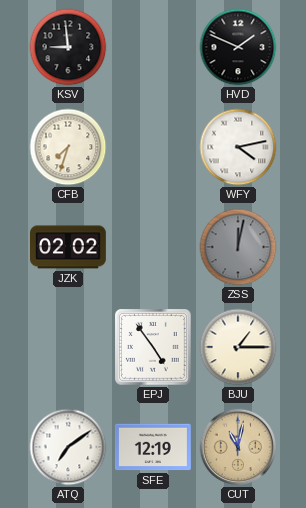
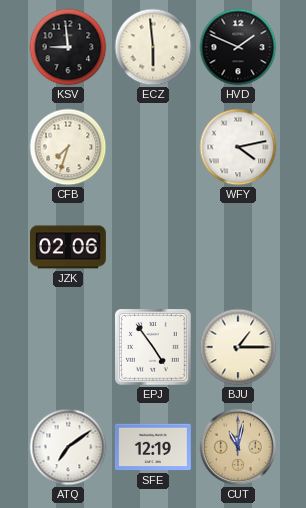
ECZ: none -> 5:59 (153, 47)
JZK: 02:02 -> 02:06 (69, 247)
ZSS: 12:02 -> none (238, 247)
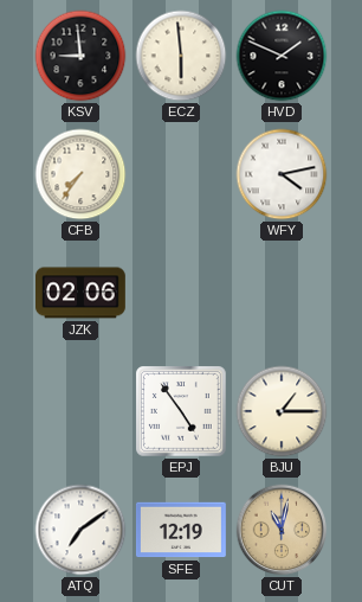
CFB: 7:33 -> 7:36 (80, 174)
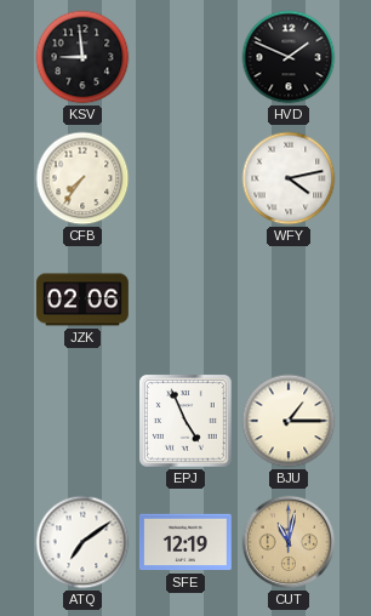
ECZ: 5:59 -> none (181, 56)
EPJ: 4:54 -> 4:56 (185, 421)
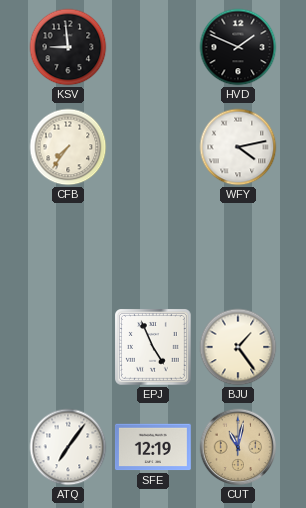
JZK: 02:06 -> none (84, 300)
BJU: 1:15 -> 1:24 (238, 347)
ATQ: 7:09 -> 7:06 (68, 447)
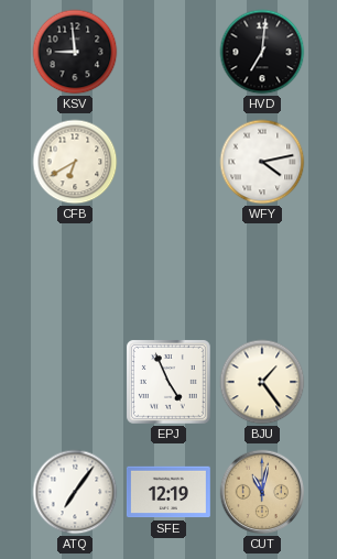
HVD: 1:49 -> 7:01 (262, 52)
CFB: 7:36 -> 6:40 (75, 162)
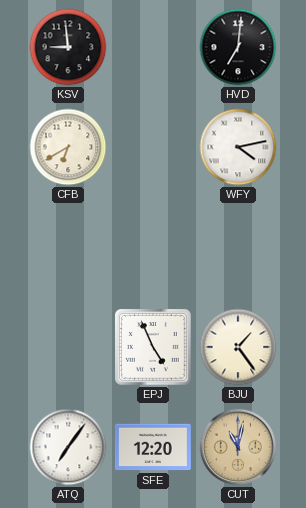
SFE: 12:19 -> 12:20 (153, 447)
